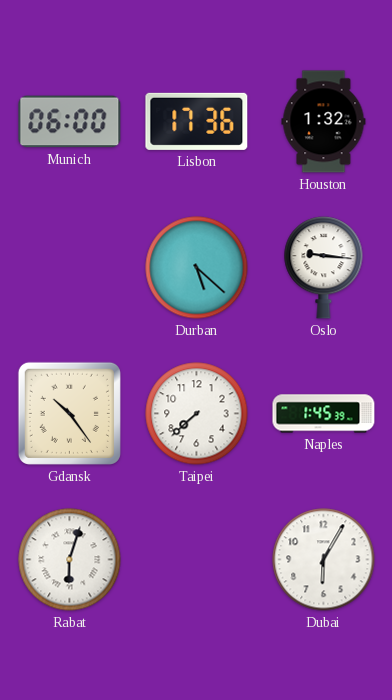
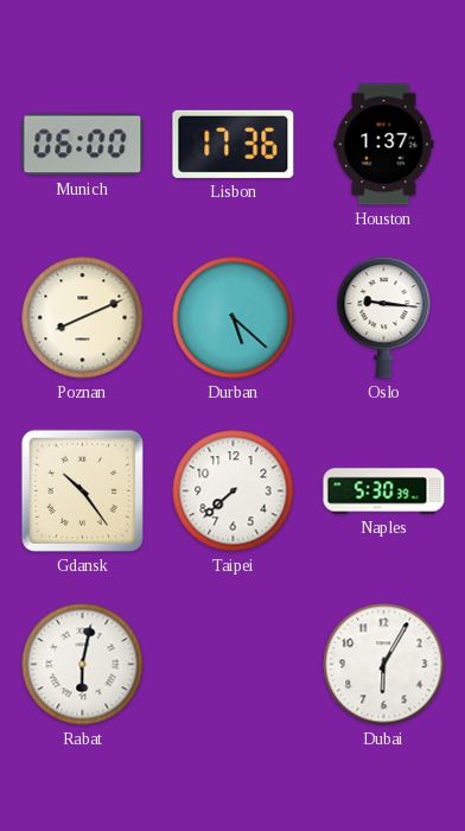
Houston: 1:32 -> 1:37 (384, 145)
Poznan: none -> 8:11 (83, 318)
Naples: 1:45 -> 5:30 (384, 491)
Rabat: 6:03 -> 6:02 (83, 665)
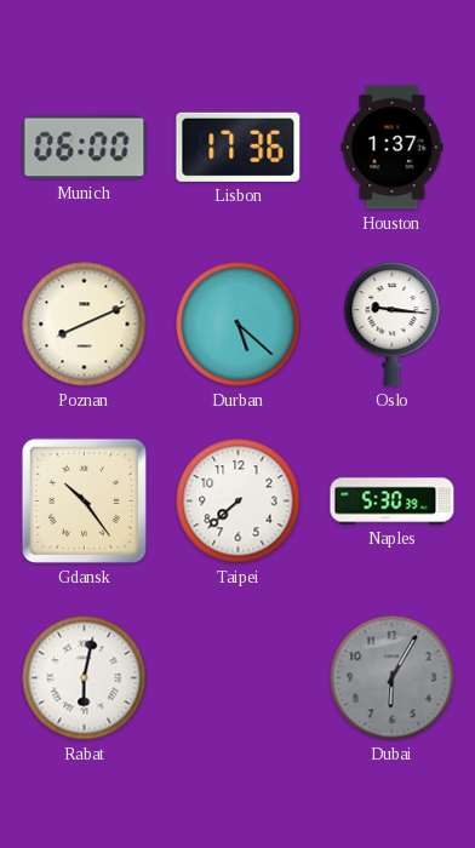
Dubai dial: white -> grey (393, 678)
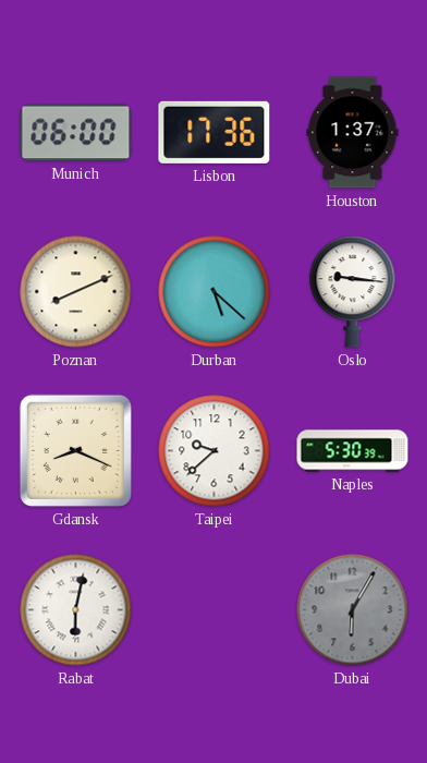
Gdansk: 10:24 -> 8:19 (75, 450)
Taipei: 7:38 -> 9:38 (215, 451)
